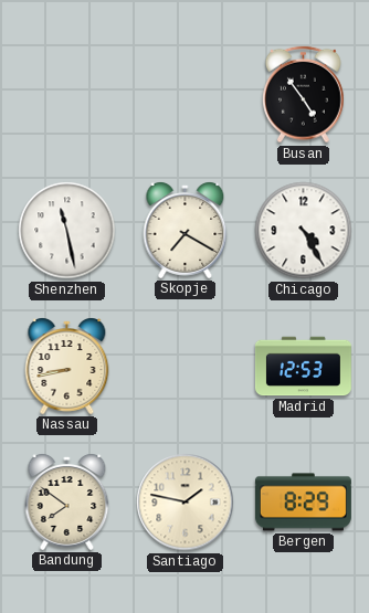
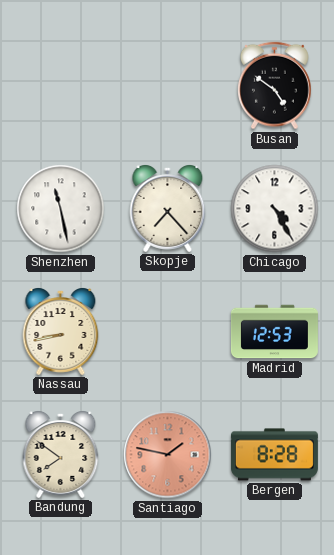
Busan: 4:54 -> 4:51 (275, 86)
Skopje: 7:20 -> 7:23 (168, 209)
Santiago dial: cream -> salmon (168, 455)
Bergen: 8:29 -> 8:28 (274, 455)
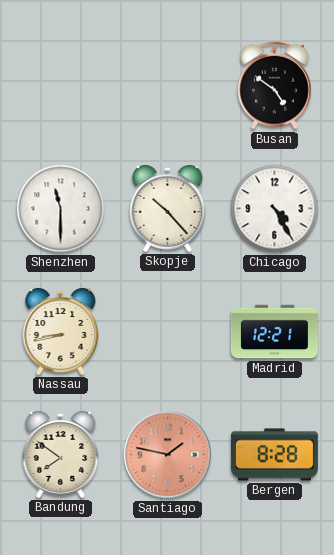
Shenzhen: 11:28 -> 11:30 (61, 209)
Skopje: 7:23 -> 10:23 (168, 209)
Madrid: 12:53 -> 12:21 (274, 332)
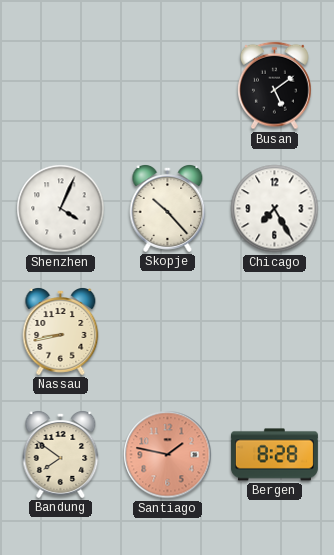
Busan: 4:51 -> 5:09 (275, 86)
Shenzhen: 11:30 -> 4:04 (61, 209)
Chicago: 4:25 -> 7:25 (275, 209)
Madrid: 12:21 -> none (274, 332)
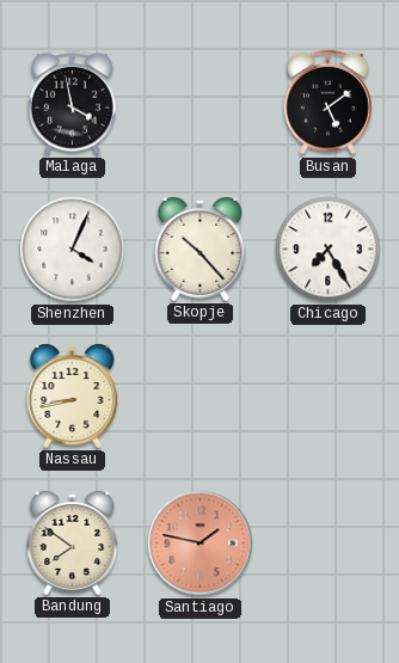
Malaga: none -> 3:58 (73, 103)
Bergen: 8:28 -> none (274, 455)
